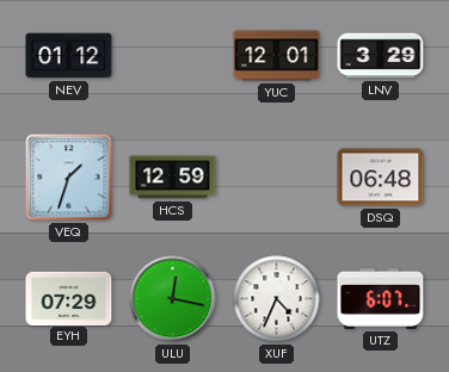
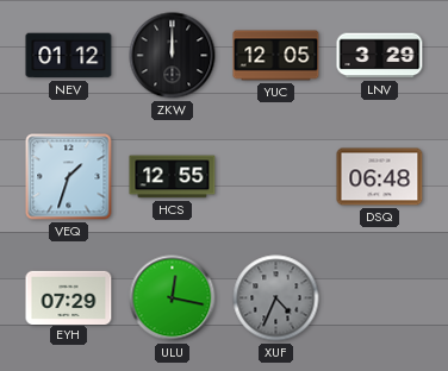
ZKW: none -> 12:00 (173, 56)
YUC: 12:01 -> 12:05 (276, 56)
HCS: 12:59 -> 12:55 (173, 177)
XUF dial: white -> grey (276, 298)
UTZ: 6:07 -> none (381, 298)
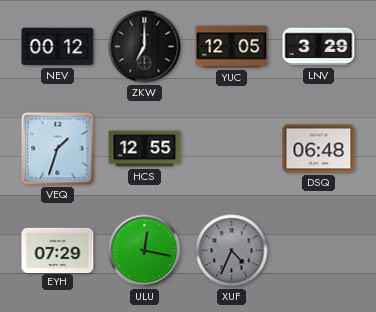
NEV: 01:12 -> 00:12 (58, 47)
ZKW: 12:00 -> 7:00 (145, 47)
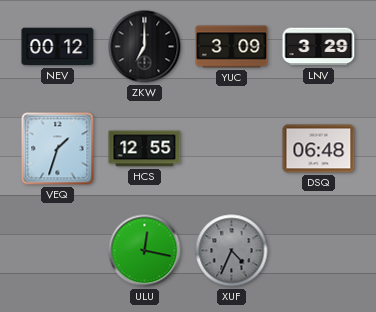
YUC: 12:05 -> 3:09 (232, 47)
EYH: 07:29 -> none (58, 250)
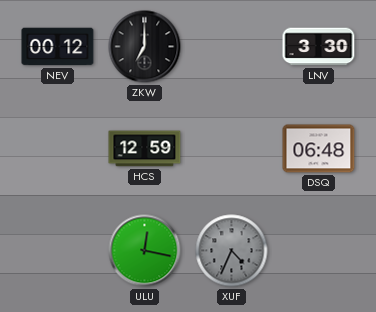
YUC: 3:09 -> none (232, 47)
LNV: 3:29 -> 3:30 (319, 47)
VEQ: 1:33 -> none (58, 149)
HCS: 12:55 -> 12:59 (145, 149)
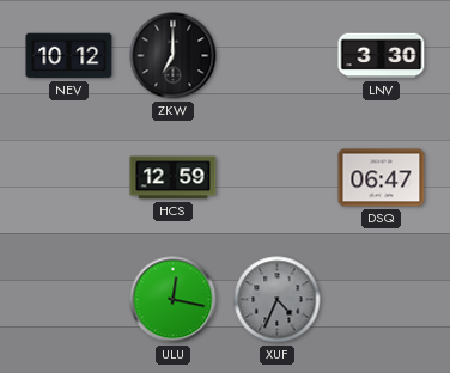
NEV: 00:12 -> 10:12 (69, 56)
DSQ: 06:48 -> 06:47 (382, 178)
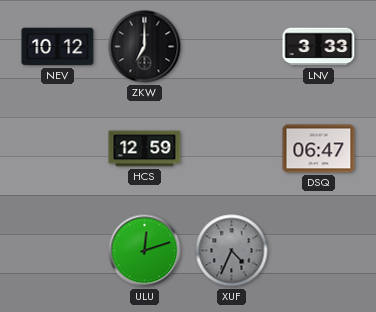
LNV: 3:30 -> 3:33 (319, 47)
ULU: 12:17 -> 12:12 (145, 251)
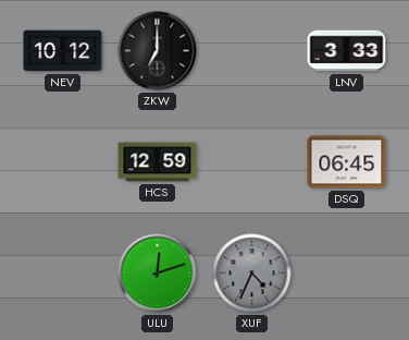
DSQ: 06:47 -> 06:45 (347, 162)
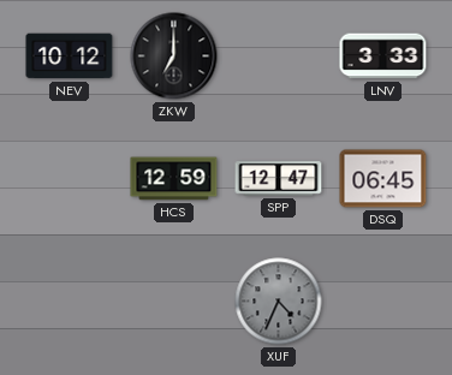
SPP: none -> 12:47 (279, 179)
ULU: 12:12 -> none (158, 274)
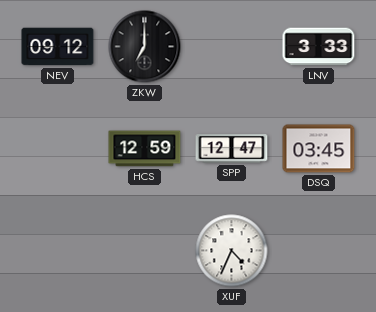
NEV: 10:12 -> 09:12 (58, 47)
DSQ: 06:45 -> 03:45 (319, 149)
XUF dial: grey -> white (232, 251)
